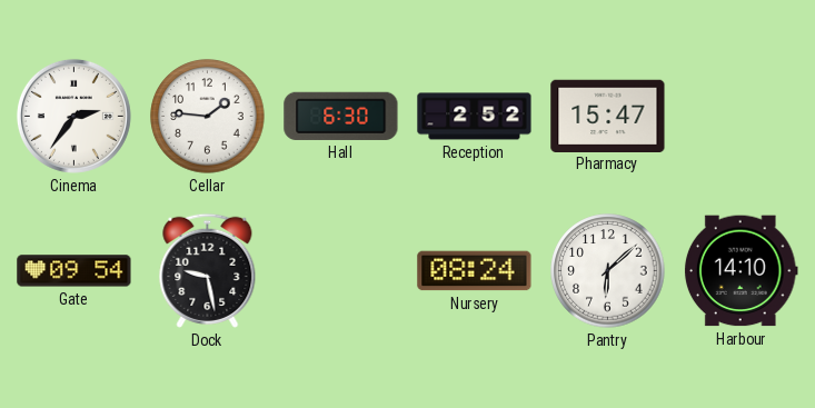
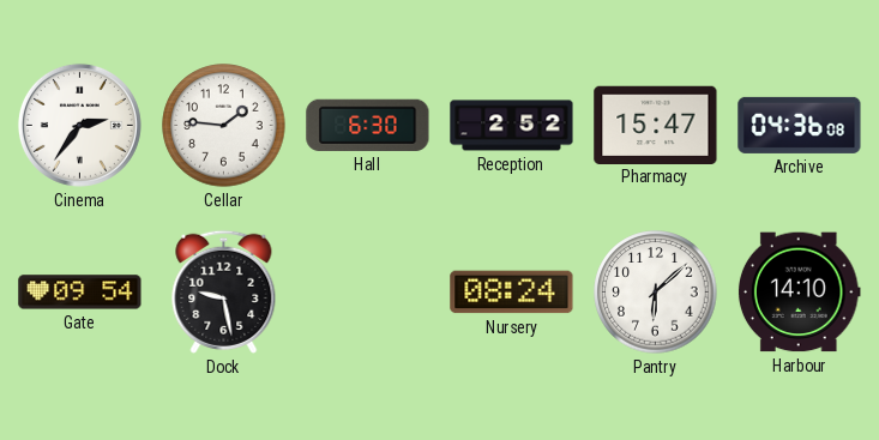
Archive: none -> 04:36 (800, 125)
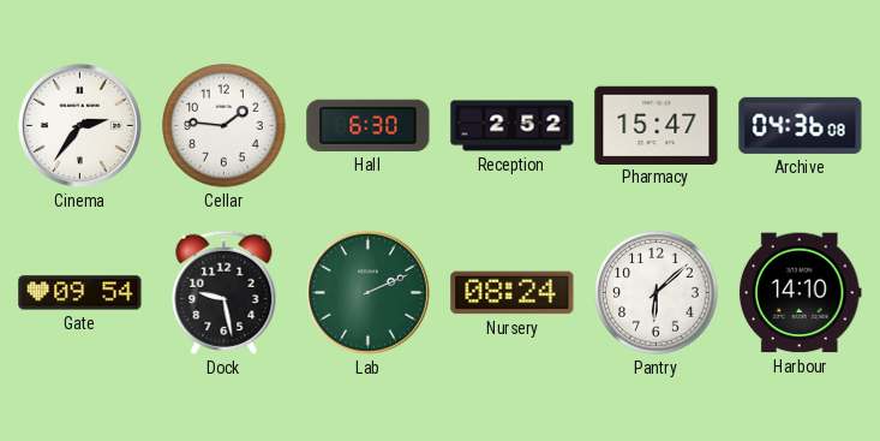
Lab: none -> 2:11 (367, 292)
